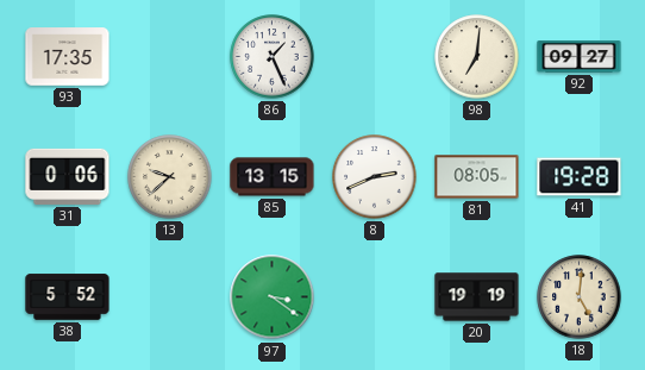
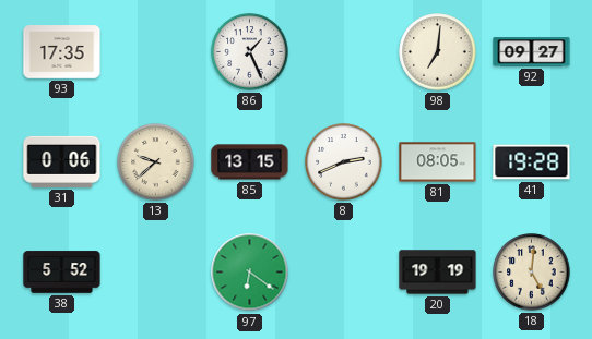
97: 3:21 -> 6:21 (250, 273)
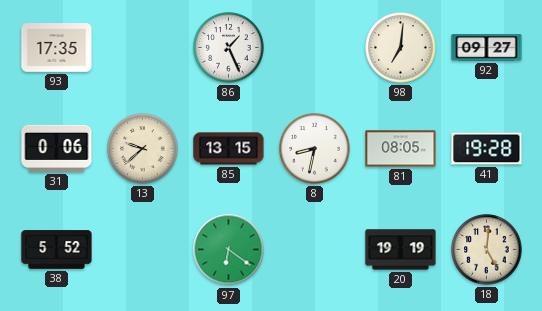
8: 2:41 -> 8:32 (315, 149)
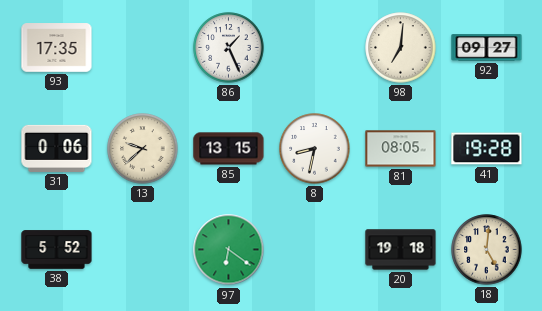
20: 19:19 -> 19:18 (401, 250)
